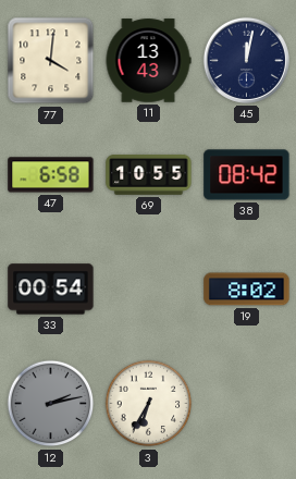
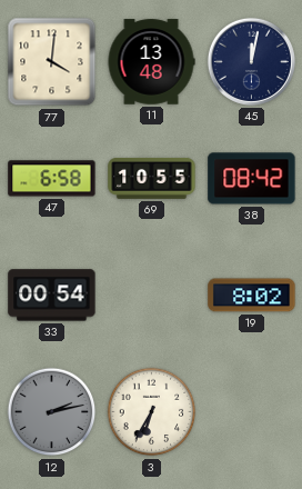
11: 13:43 -> 13:48 (151, 62)
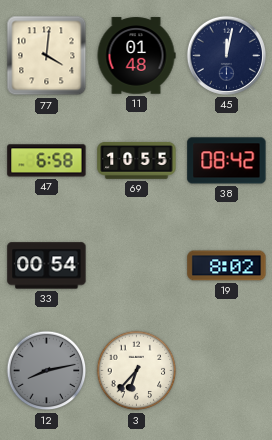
11: 13:48 -> 01:48 (136, 56)
12: 2:13 -> 8:13 (47, 371)
3: 6:35 -> 6:37 (137, 371)
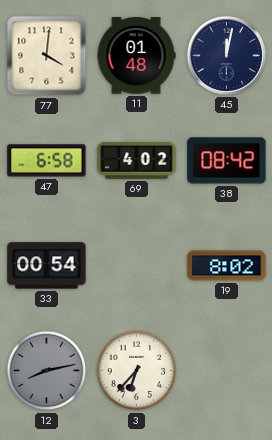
69: 10:55 -> 4:02 (137, 160)
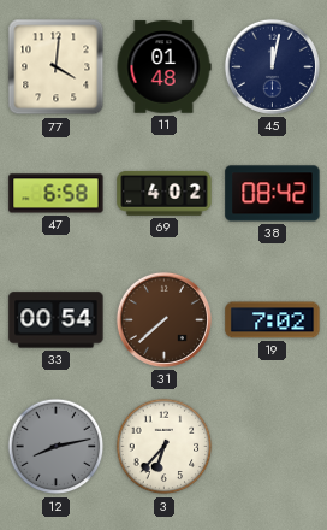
31: none -> 7:38 (163, 319)
19: 8:02 -> 7:02 (273, 320)
